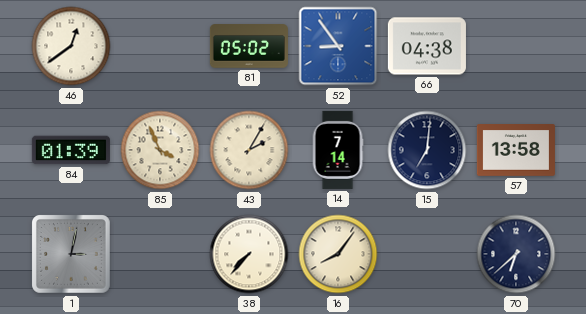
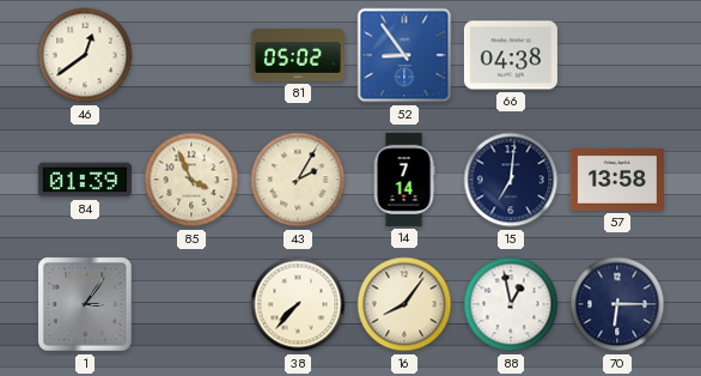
1: 3:02 -> 3:06 (86, 305)
88: none -> 12:58 (511, 304)
70: 6:38 -> 6:15 (617, 304)
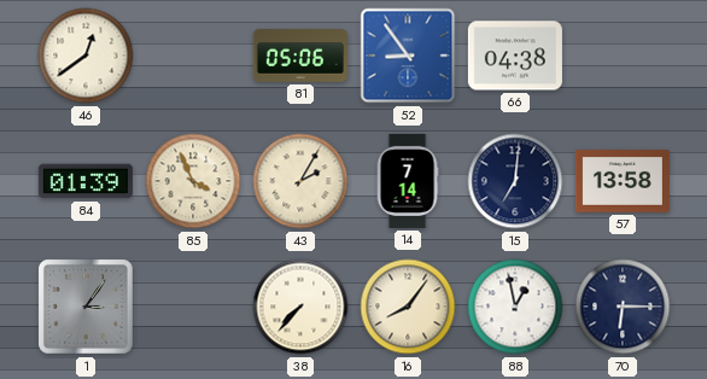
81: 05:02 -> 05:06 (300, 56)
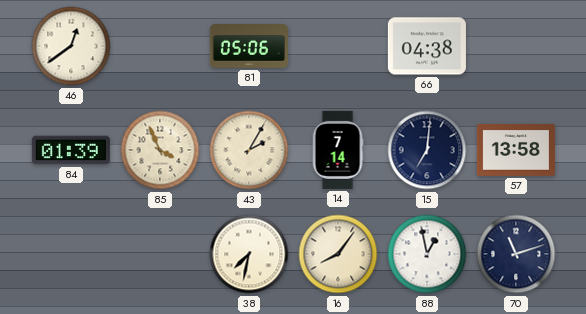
52: 8:54 -> none (408, 56)
1: 3:06 -> none (87, 308)
38: 7:37 -> 7:32 (249, 254)
70: 6:15 -> 11:12 (516, 254)
